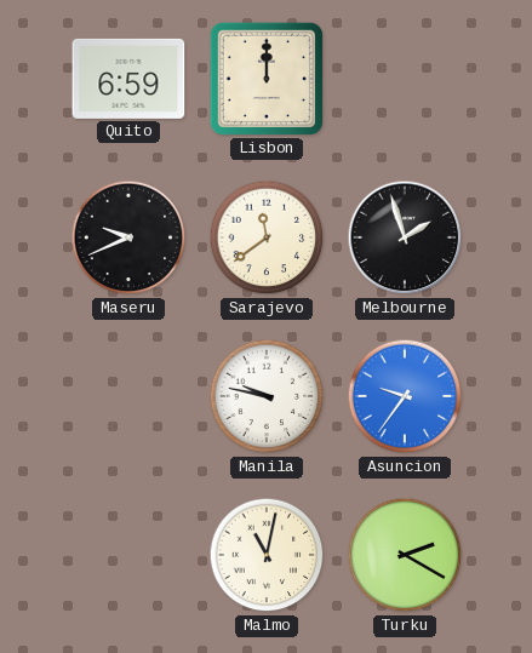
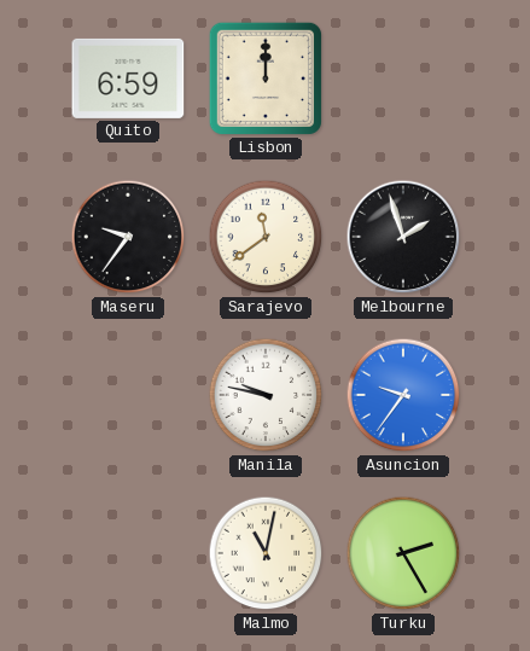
Maseru: 9:41 -> 9:36 (128, 237)
Turku: 2:20 -> 2:25 (403, 553)
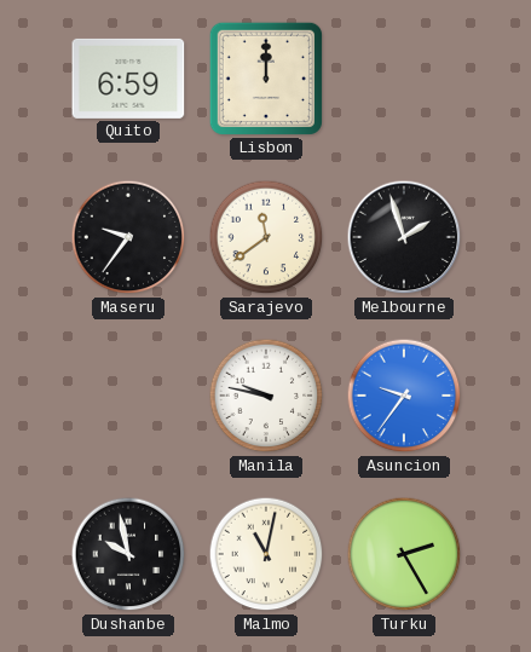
Dushanbe: none -> 9:58 (128, 554)
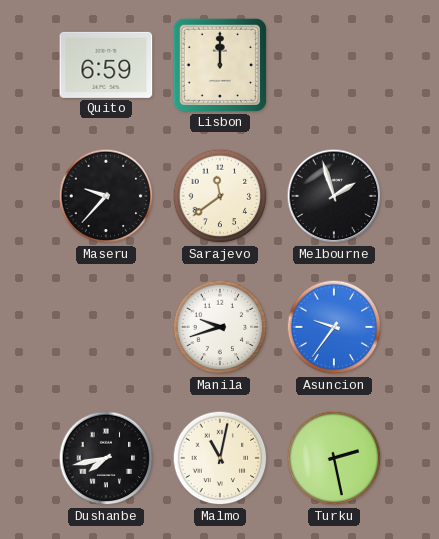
Maseru: 9:36 -> 9:37 (106, 196)
Manila: 9:47 -> 9:42 (220, 327)
Dushanbe: 9:58 -> 7:43 (106, 458)
Turku: 2:25 -> 2:28 (334, 458)
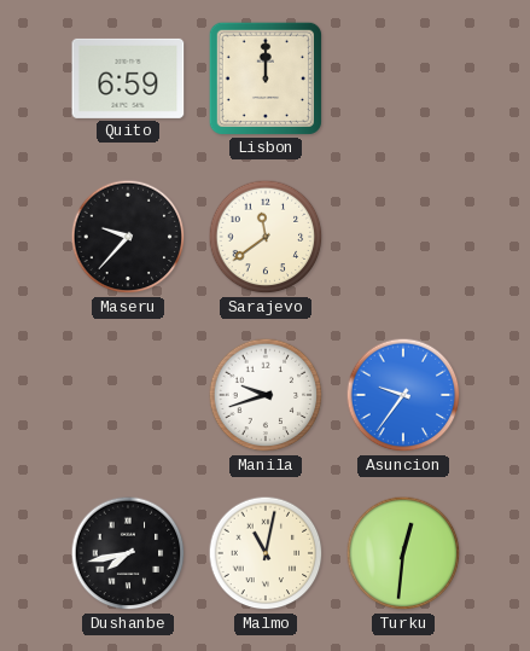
Melbourne: 1:57 -> none (334, 196)
Turku: 2:28 -> 12:31 (403, 553)
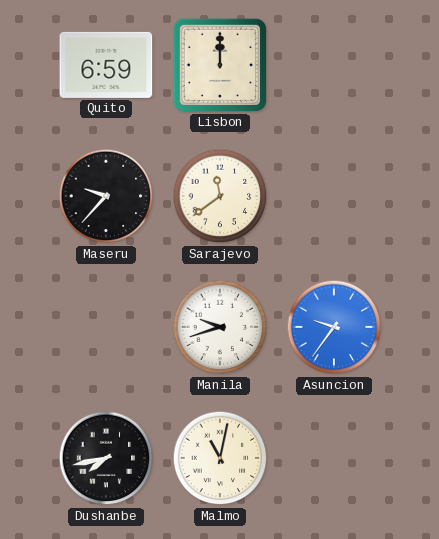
Turku: 12:31 -> none (403, 553)
